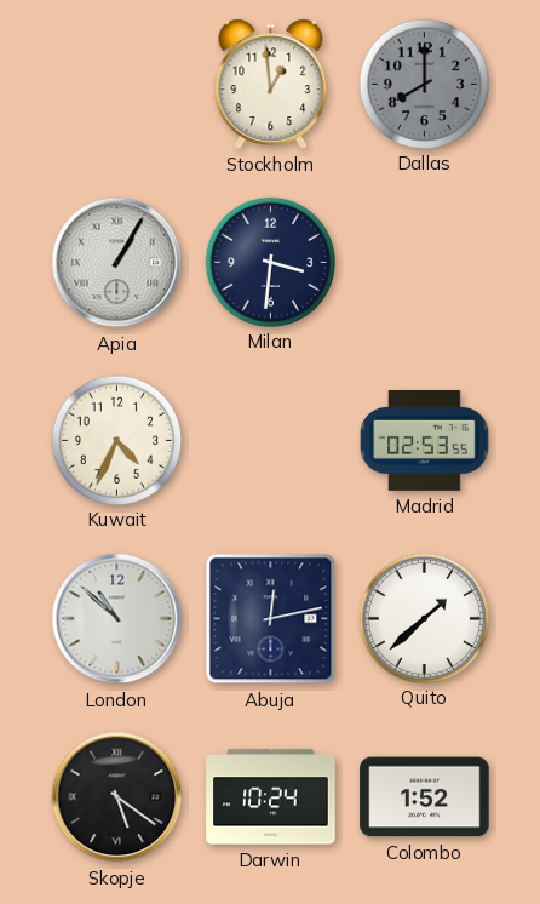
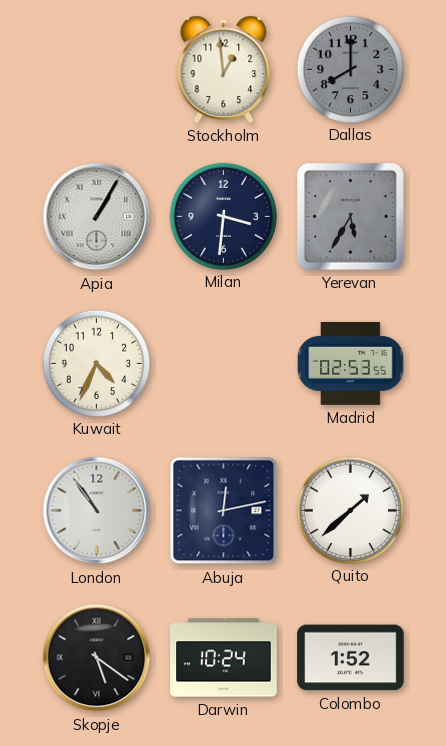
Yerevan: none -> 5:35 (351, 217)
London: 10:52 -> 10:54 (97, 511)
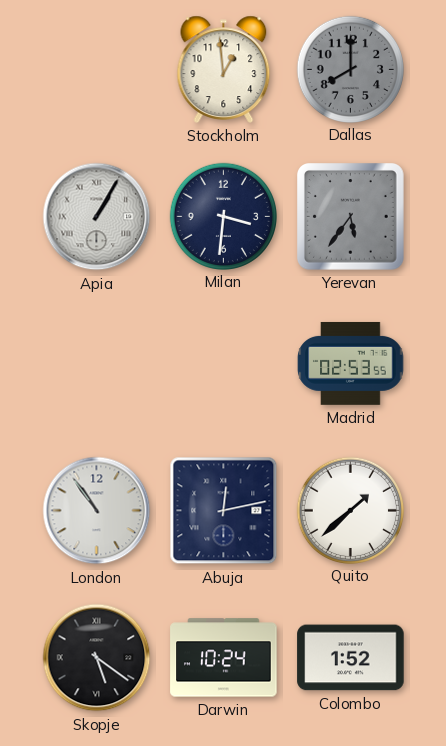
Yerevan: 5:35 -> 5:36 (351, 217)
Kuwait: 4:34 -> none (96, 363)
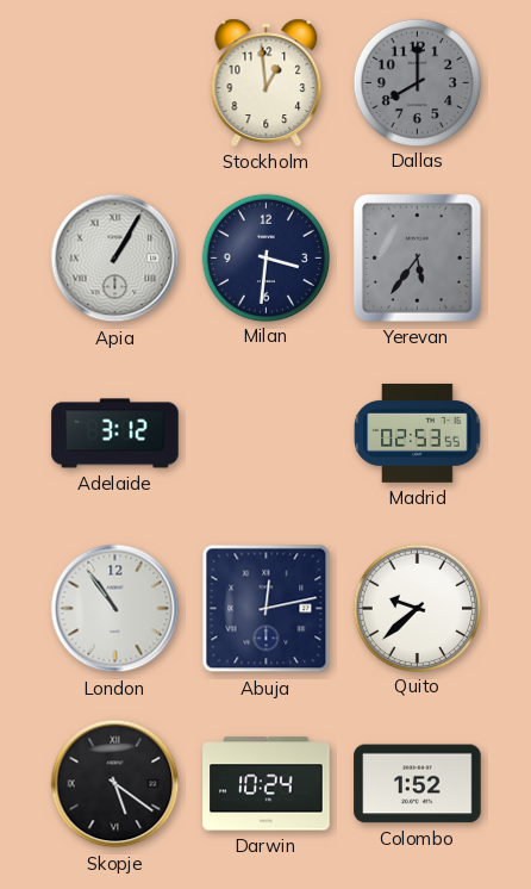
Adelaide: none -> 3:12 (115, 434)
Quito: 1:38 -> 9:38 (417, 608)
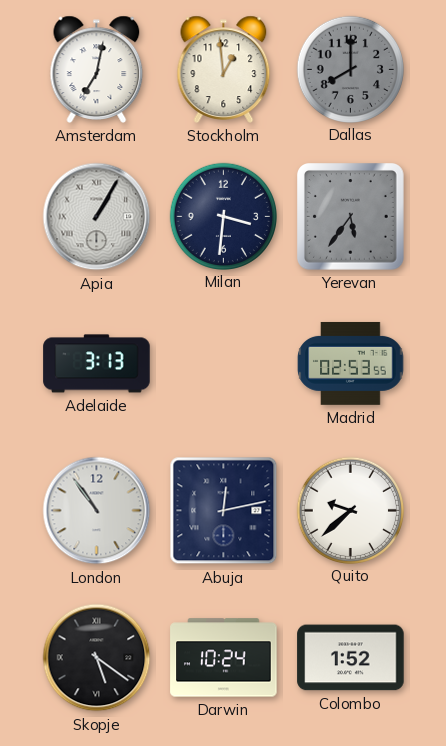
Amsterdam: none -> 7:02 (97, 69)
Adelaide: 3:12 -> 3:13 (97, 364)
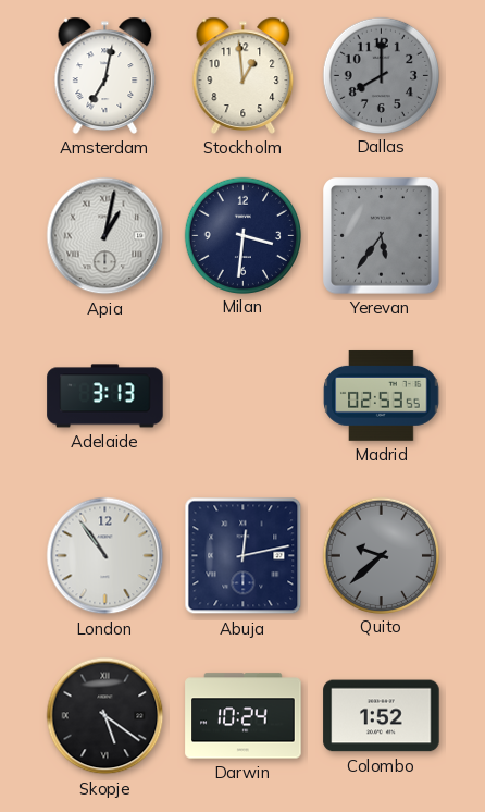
Apia: 1:05 -> 1:02 (105, 236)
Quito dial: white -> grey (381, 555)
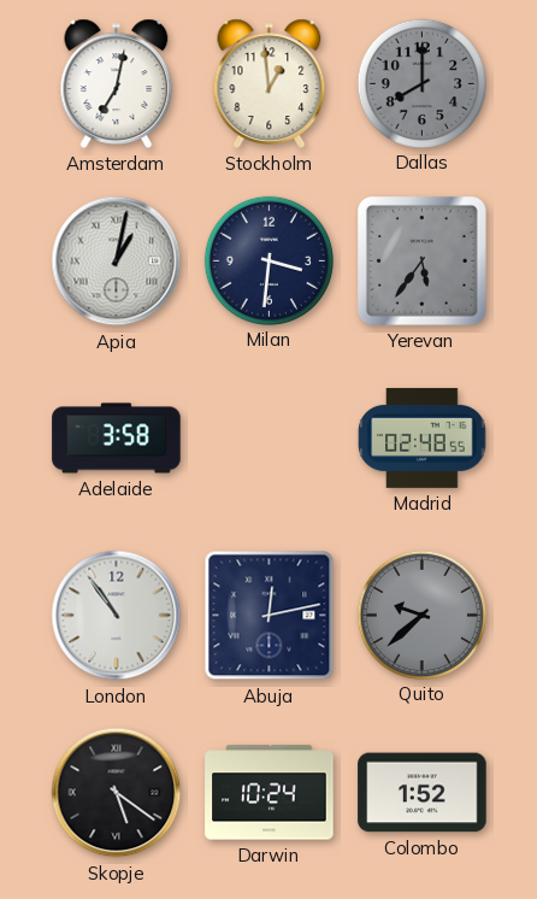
Adelaide: 3:13 -> 3:58 (117, 439)
Madrid: 02:53 -> 02:48 (423, 437)
